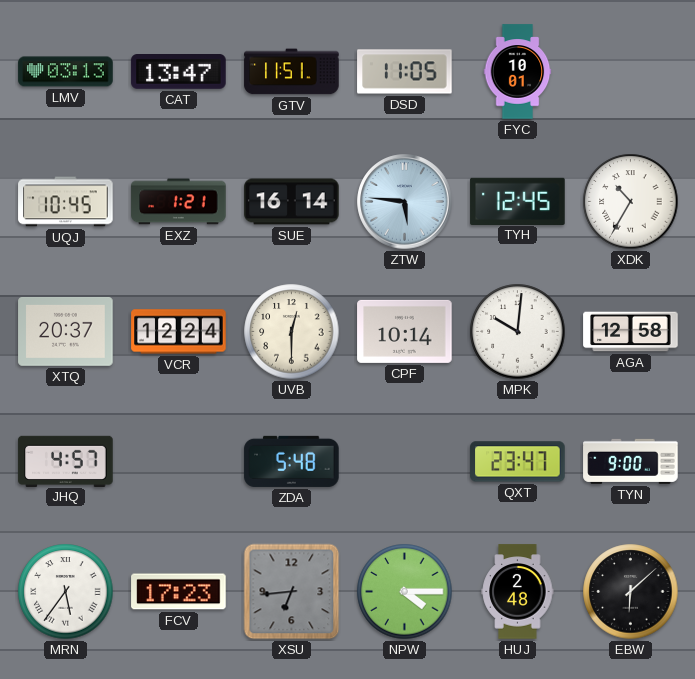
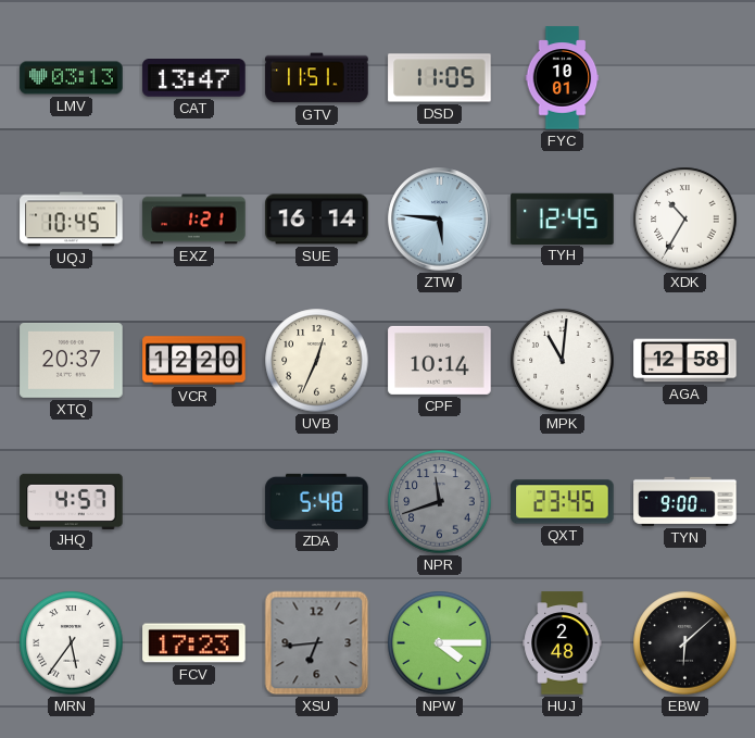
VCR: 12:24 -> 12:20 (194, 361)
UVB: 12:30 -> 12:34 (317, 361)
MPK: 10:01 -> 11:01 (563, 361)
NPR: none -> 11:42 (440, 502)
QXT: 23:47 -> 23:45 (563, 502)
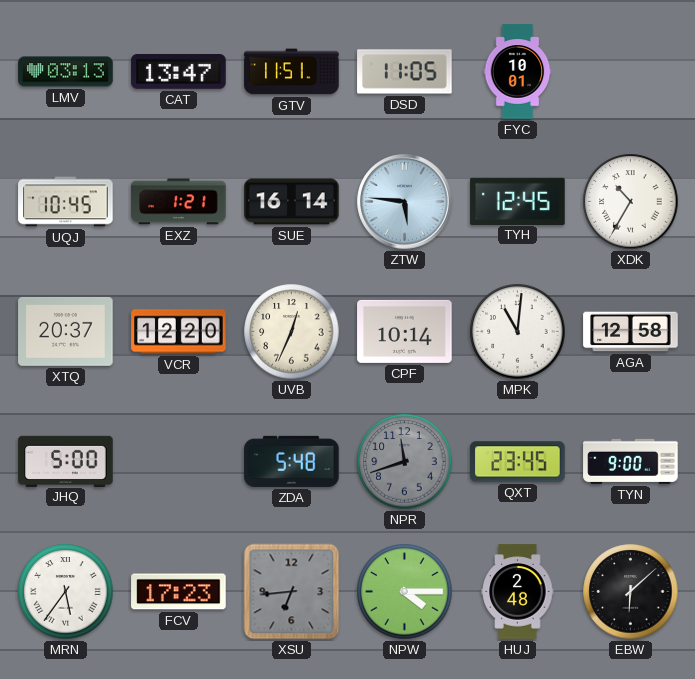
JHQ: 4:57 -> 5:00 (66, 461)
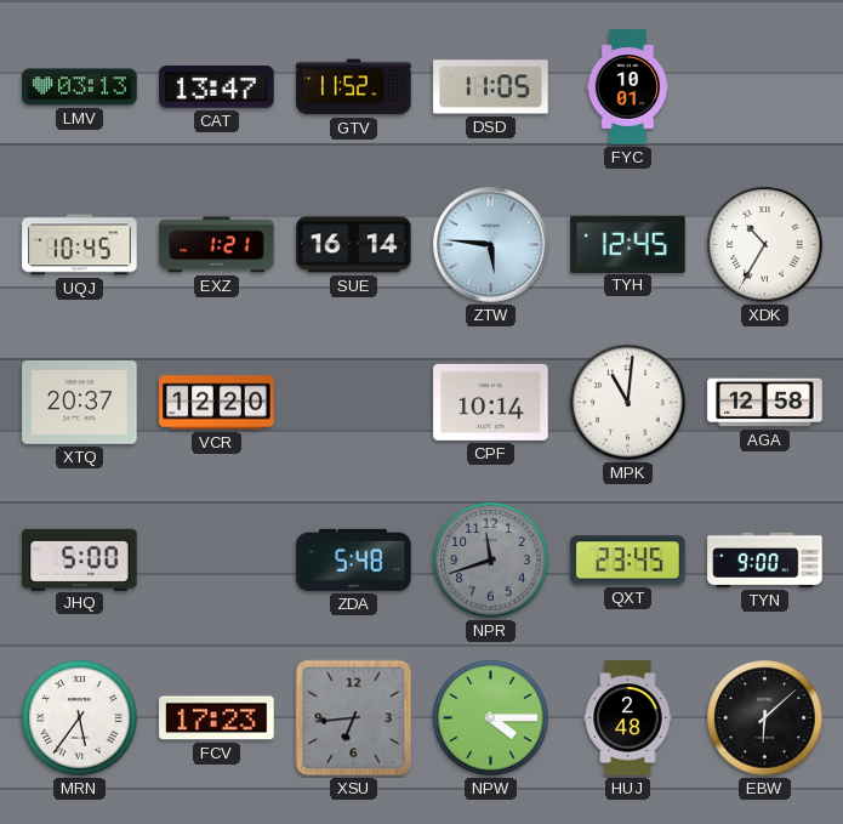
GTV: 11:51 -> 11:52 (354, 87)
UVB: 12:34 -> none (292, 332)
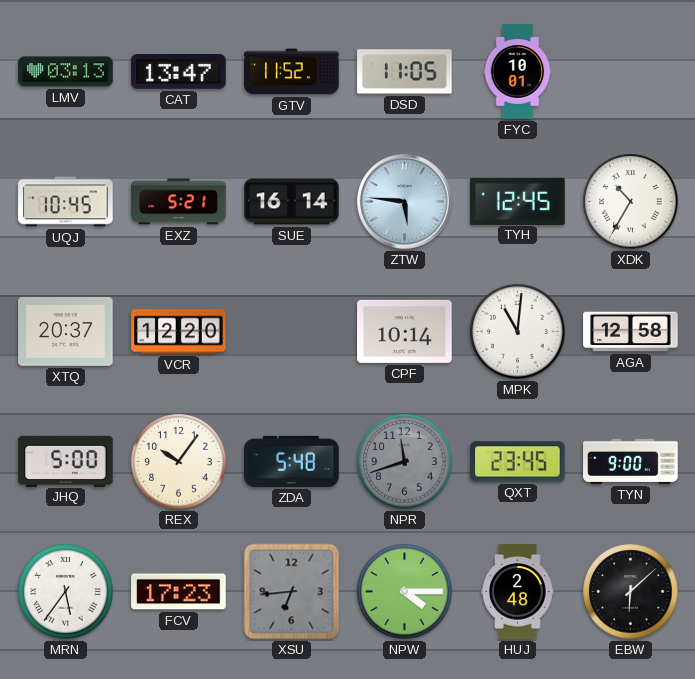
EXZ: 1:21 -> 5:21 (179, 202)
REX: none -> 10:06 (179, 462)
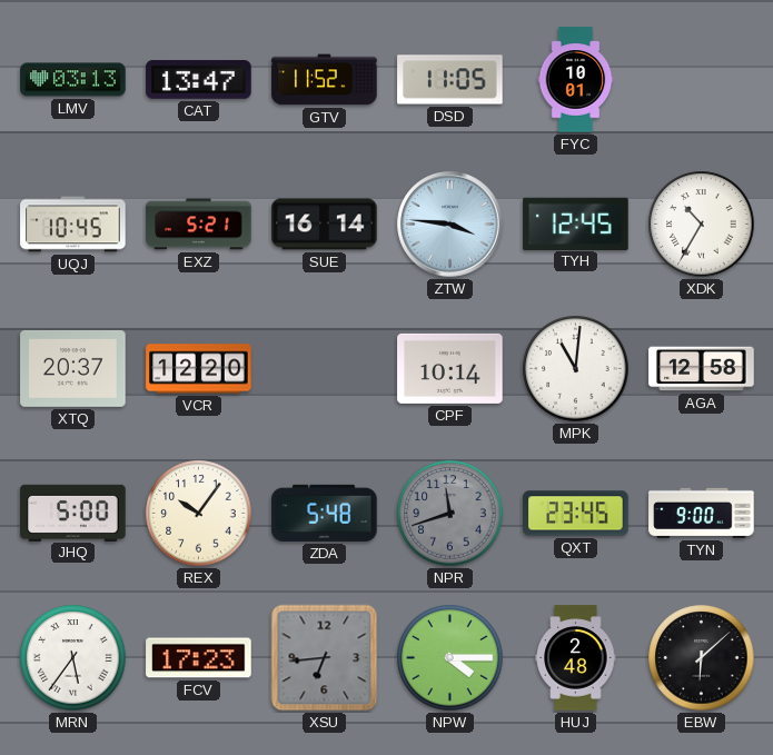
ZTW: 5:46 -> 3:46 (450, 225)
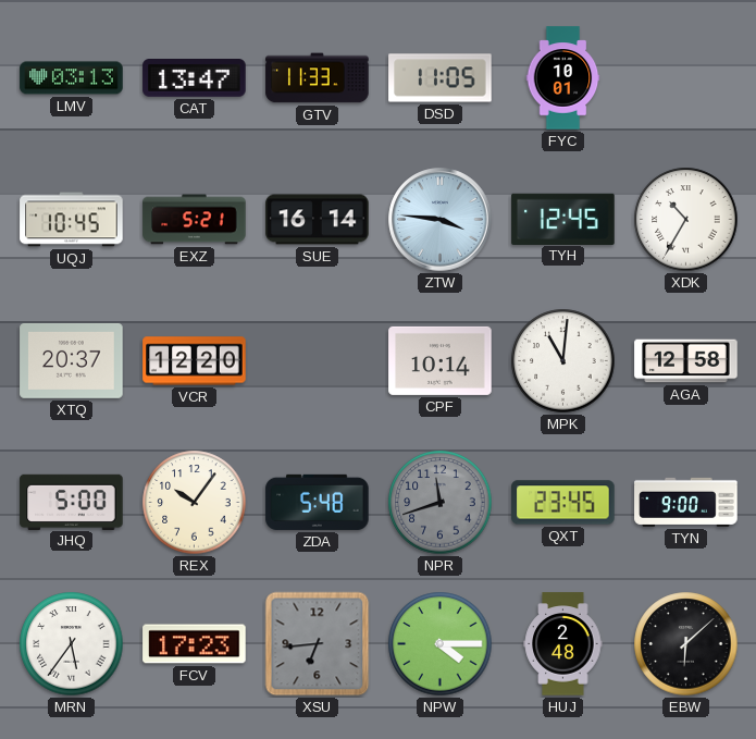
GTV: 11:52 -> 11:33 (318, 78)
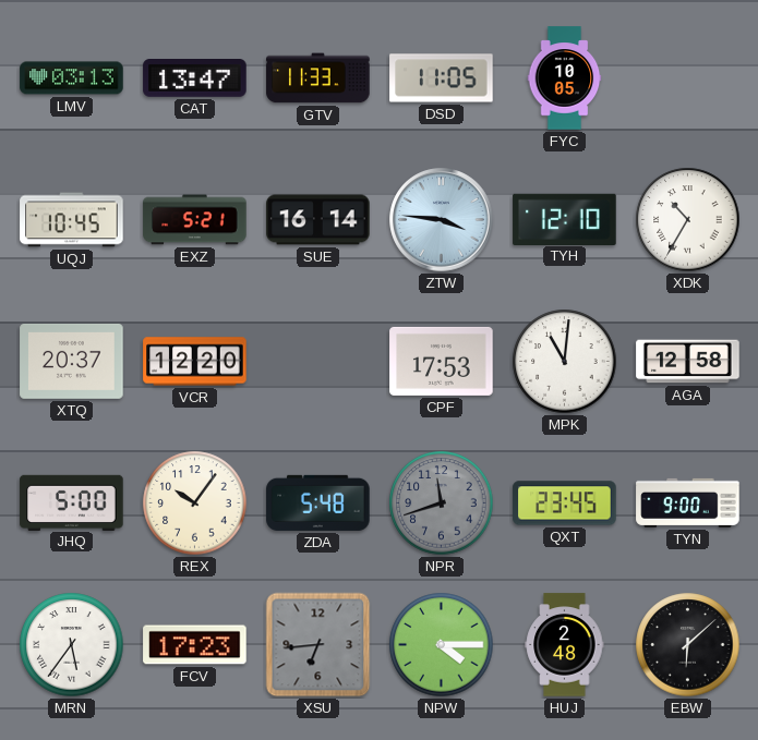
FYC: 10:01 -> 10:05 (565, 78)
TYH: 12:45 -> 12:10 (565, 219)
CPF: 10:14 -> 17:53 (442, 361)
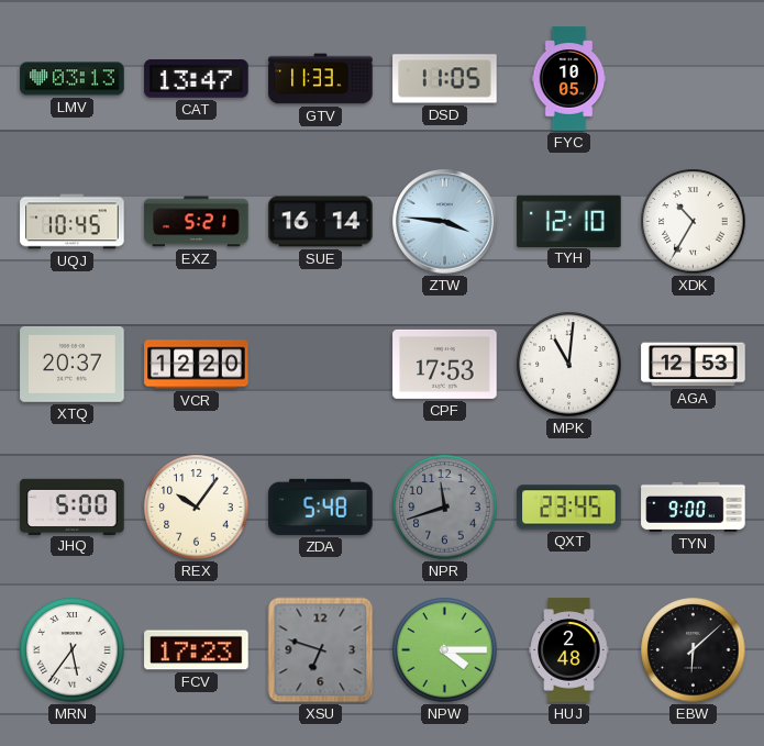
AGA: 12:58 -> 12:53 (694, 365)
XSU: 6:44 -> 6:48 (321, 650)
